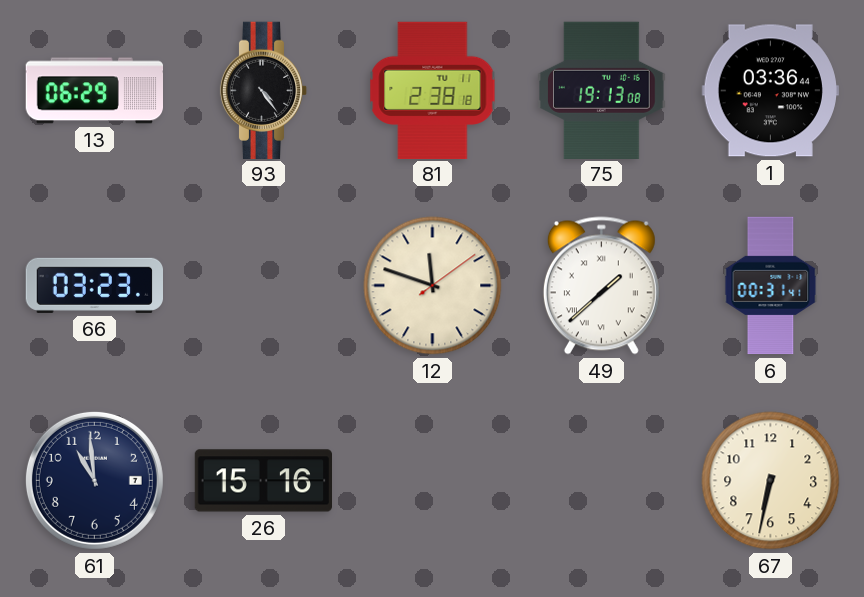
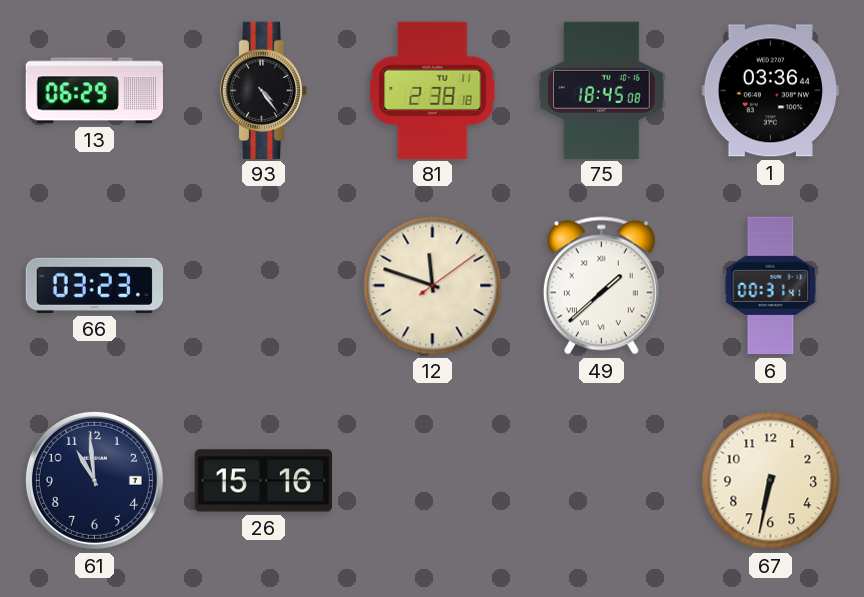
75: 19:13 -> 18:45 (602, 90)
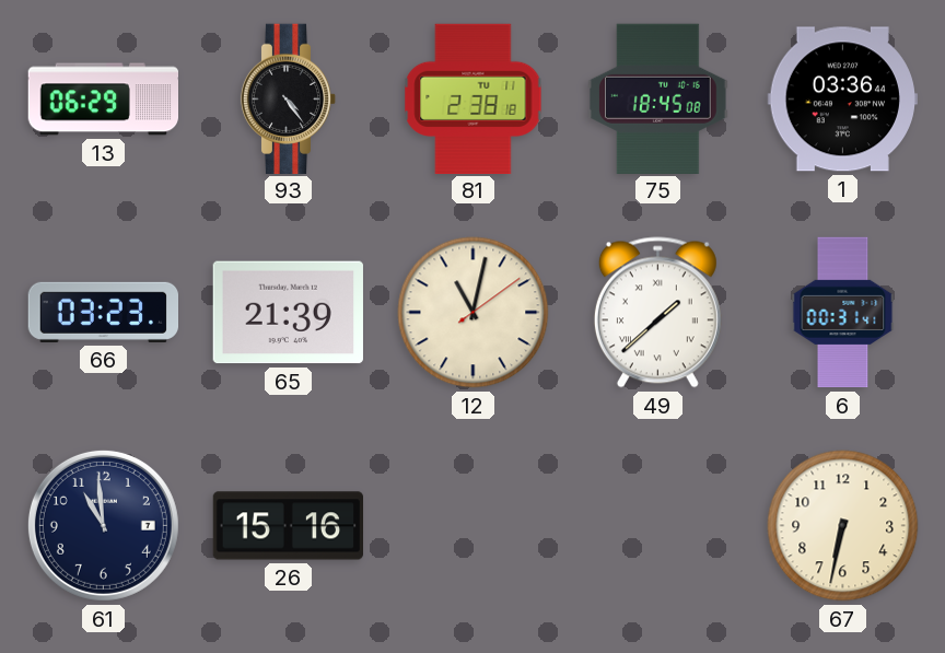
65: none -> 21:39 (288, 313)
12: 11:48 -> 11:02 (474, 313)
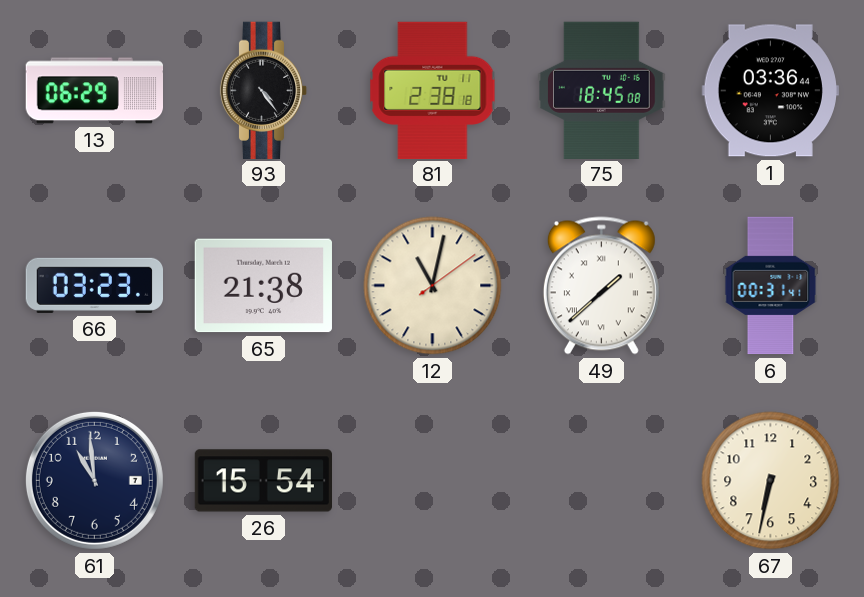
65: 21:39 -> 21:38 (263, 286)
26: 15:16 -> 15:54 (263, 481)
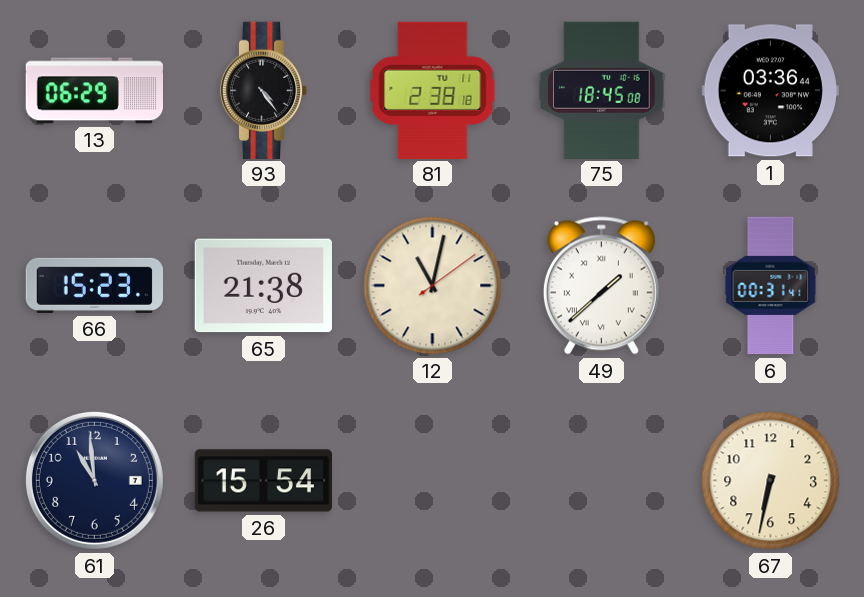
66: 03:23 -> 15:23 (94, 285)
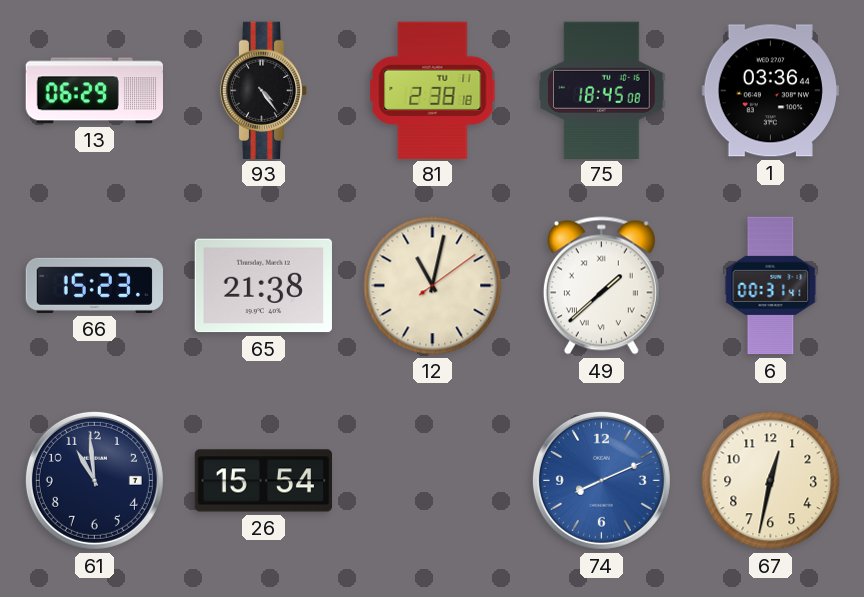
74: none -> 8:11 (601, 480)
67: 6:32 -> 12:32 (771, 481)
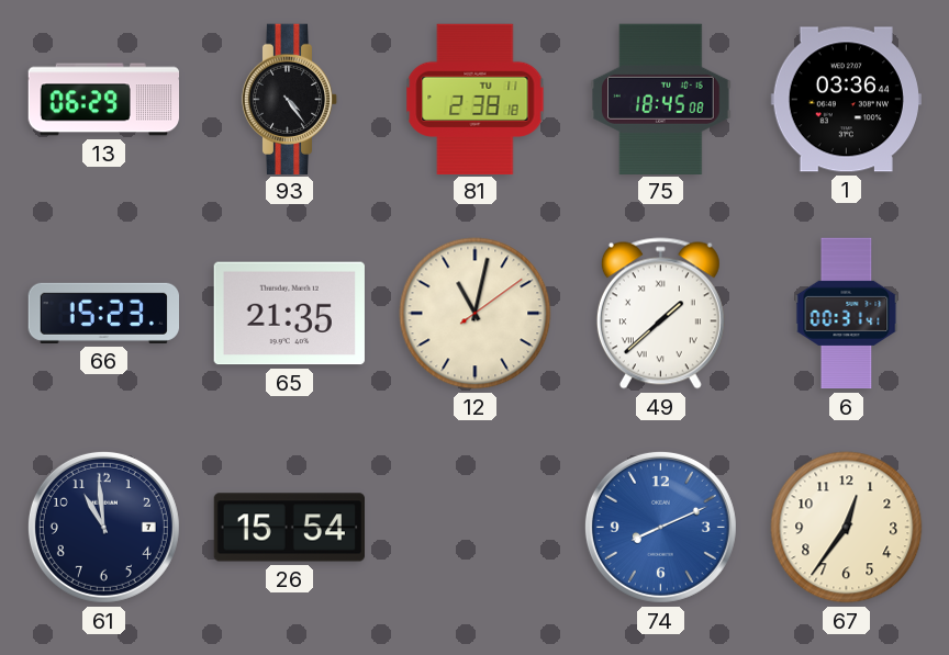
65: 21:38 -> 21:35 (289, 314)
67: 12:32 -> 12:36 (847, 528)
